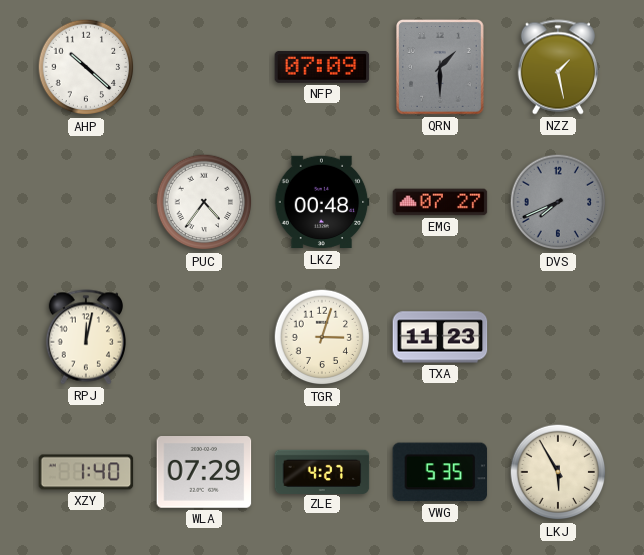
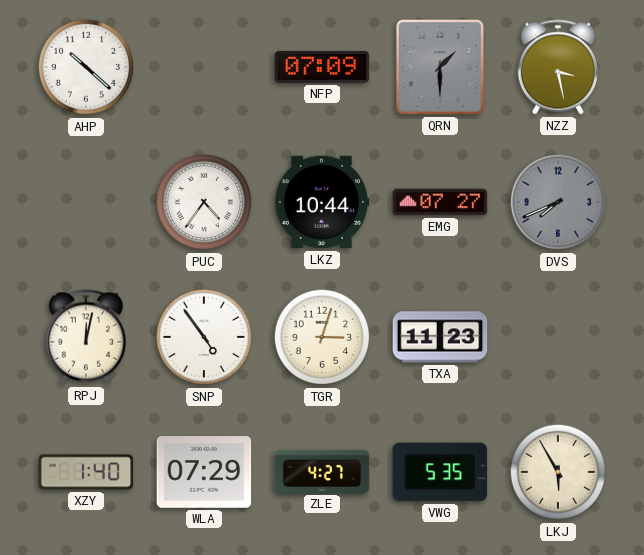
NZZ: 1:28 -> 3:28 (558, 67)
LKZ: 00:48 -> 10:44 (322, 202)
SNP: none -> 4:54 (204, 337)
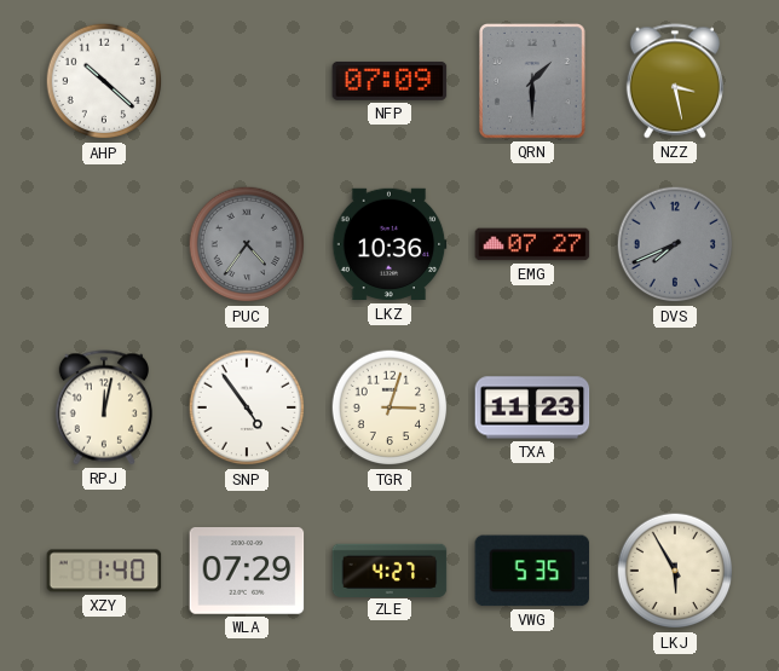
PUC dial: white -> grey (247, 244)
LKZ: 10:44 -> 10:36 (389, 244)
